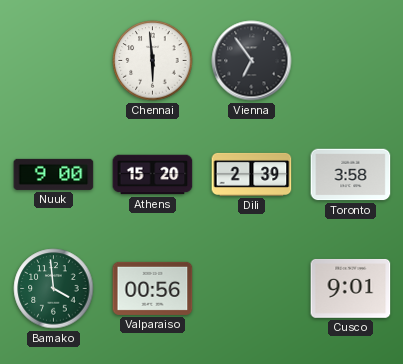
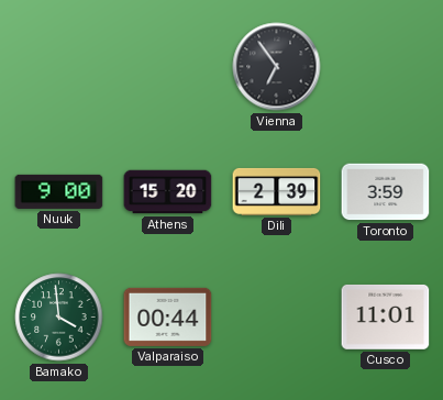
Chennai: 5:59 -> none (153, 61)
Toronto: 3:58 -> 3:59 (386, 192)
Valparaiso: 00:56 -> 00:44 (168, 316)
Cusco: 9:01 -> 11:01 (386, 316)
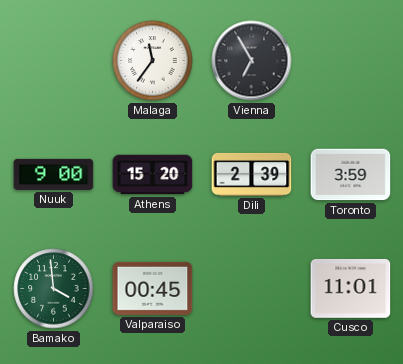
Malaga: none -> 11:36 (153, 61)
Vienna: 6:54 -> 6:55 (252, 61)
Valparaiso: 00:44 -> 00:45 (153, 288)
